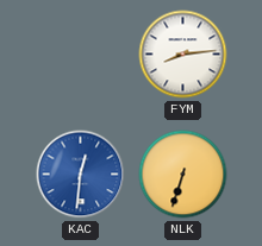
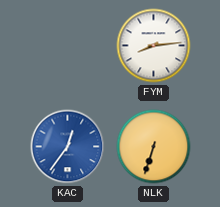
KAC: 12:31 -> 12:36 (68, 147)
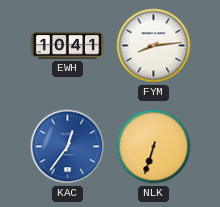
EWH: none -> 10:41 (68, 46)
